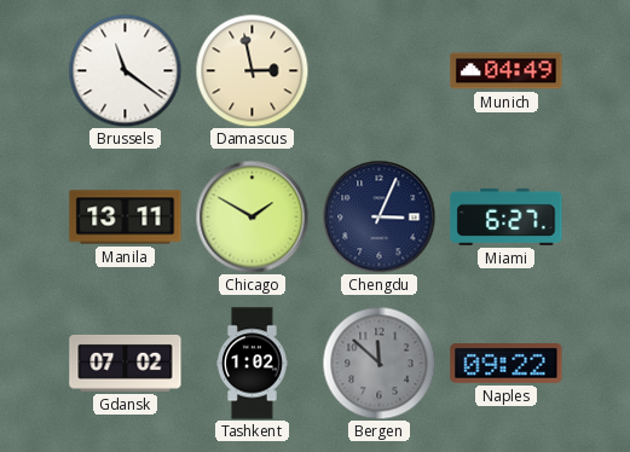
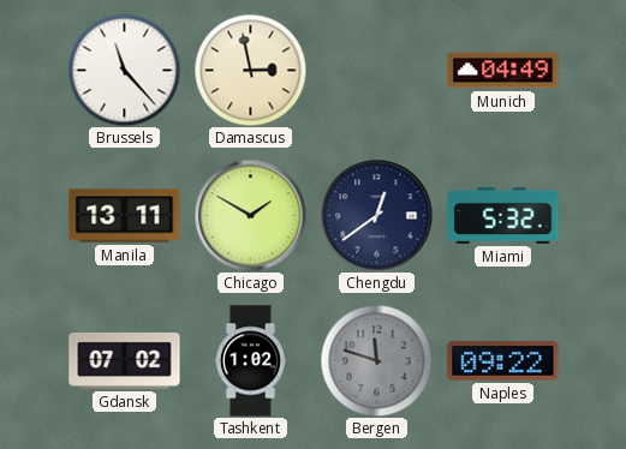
Brussels: 11:21 -> 11:23 (124, 70)
Chengdu: 3:04 -> 12:39 (376, 215)
Miami: 6:27 -> 5:32 (503, 215)
Bergen: 11:52 -> 11:48 (376, 360)
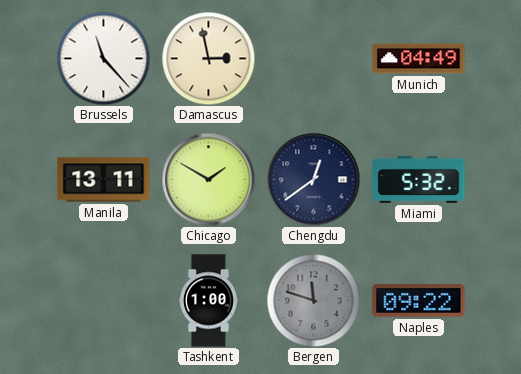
Gdansk: 07:02 -> none (125, 360)
Tashkent: 1:02 -> 1:00 (209, 301)
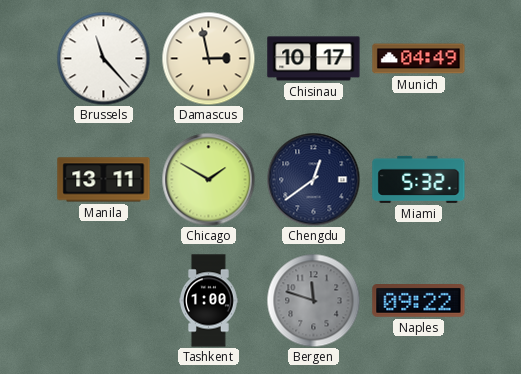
Chisinau: none -> 10:17 (314, 59)
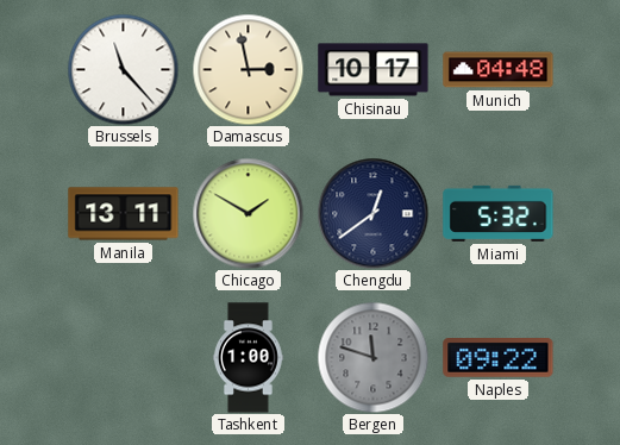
Munich: 04:49 -> 04:48 (499, 70)
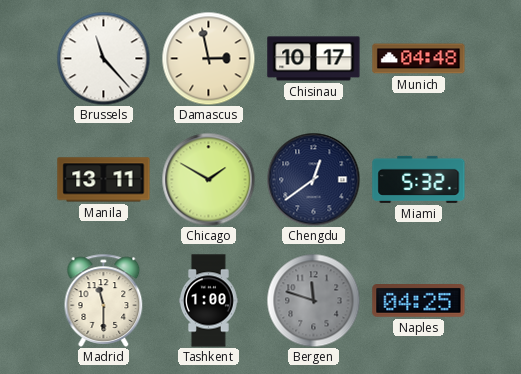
Madrid: none -> 11:30 (104, 300)
Naples: 09:22 -> 04:25 (419, 301)
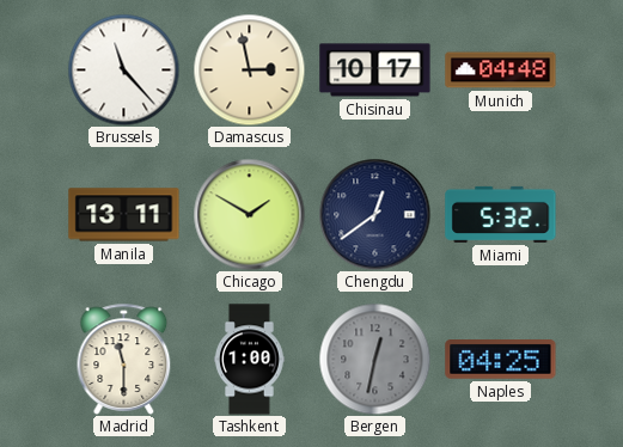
Bergen: 11:48 -> 12:32 (374, 359)
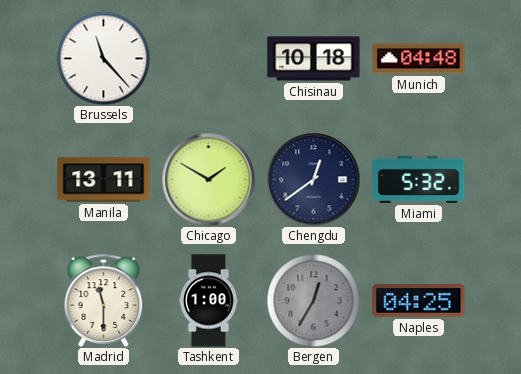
Damascus: 2:58 -> none (249, 69)
Chisinau: 10:17 -> 10:18 (314, 59)
Bergen: 12:32 -> 12:35 (313, 300)
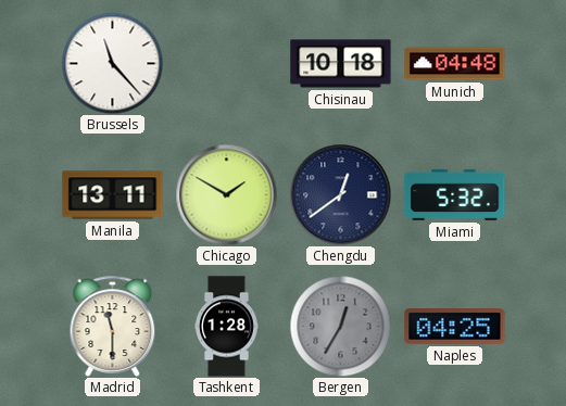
Tashkent: 1:00 -> 1:28 (227, 327)
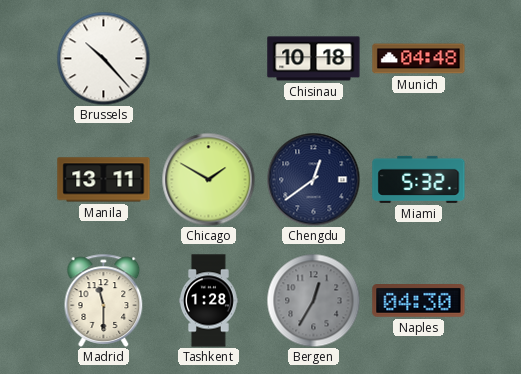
Brussels: 11:23 -> 10:23 (103, 58)
Naples: 04:25 -> 04:30 (419, 301)
